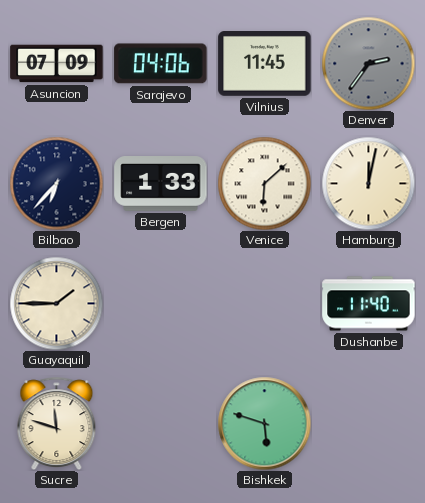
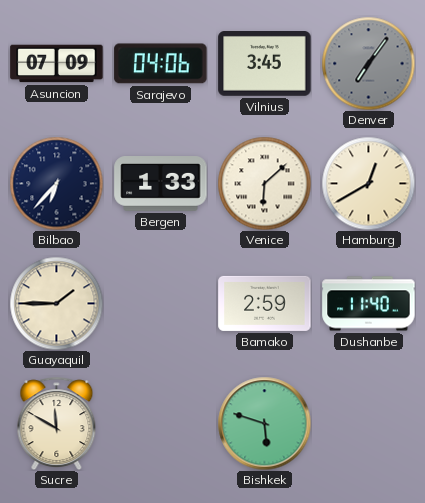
Vilnius: 11:45 -> 3:45 (265, 64)
Denver: 2:36 -> 7:06 (368, 63)
Hamburg: 12:02 -> 12:40 (368, 183)
Bamako: none -> 2:59 (265, 303)
Sucre: 11:48 -> 11:50 (57, 423)
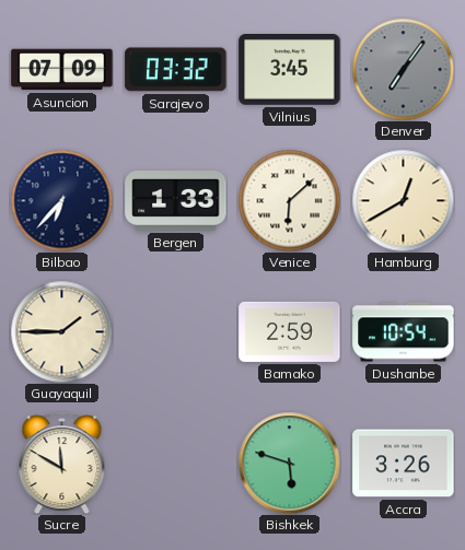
Sarajevo: 04:06 -> 03:32 (176, 70)
Dushanbe: 11:40 -> 10:54 (404, 332)
Accra: none -> 3:26 (404, 464)
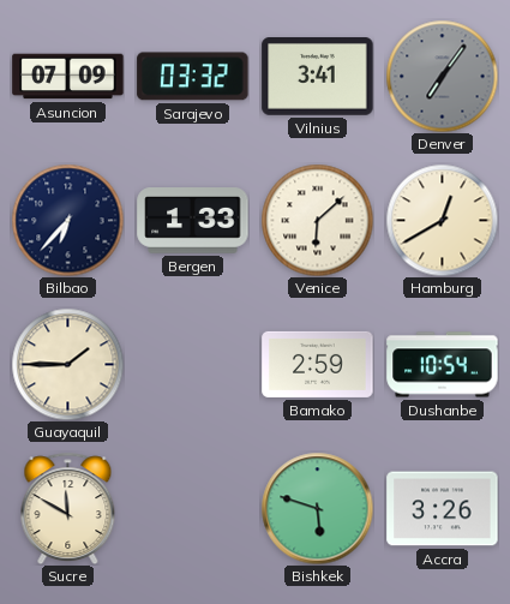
Vilnius: 3:45 -> 3:41 (318, 77)
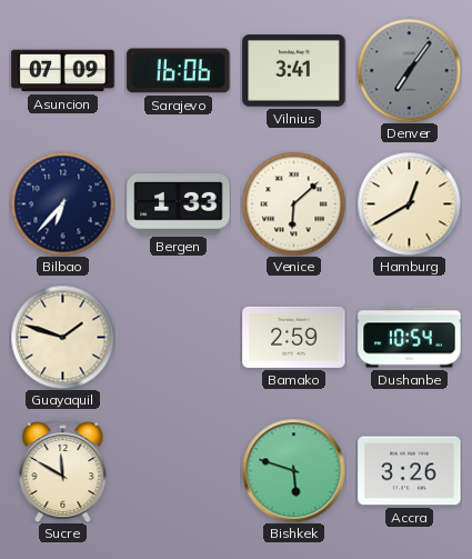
Sarajevo: 03:32 -> 16:06 (179, 71)
Guayaquil: 1:45 -> 1:48 (62, 337)
